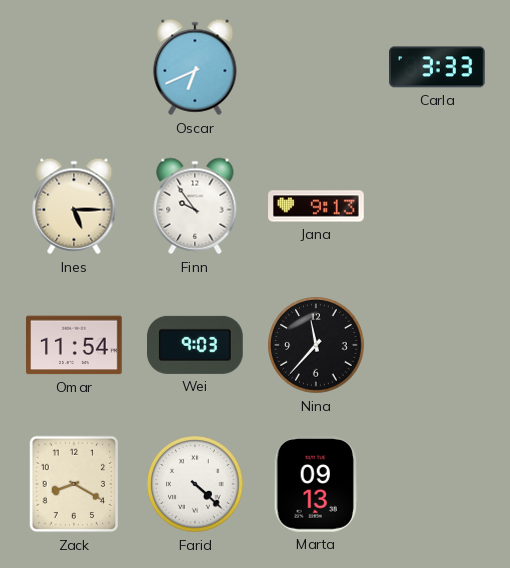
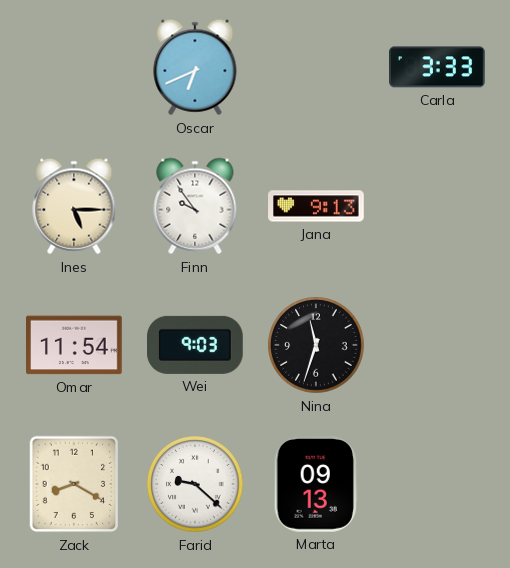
Nina: 11:37 -> 11:33 (316, 345)
Farid: 4:22 -> 9:22 (195, 484)
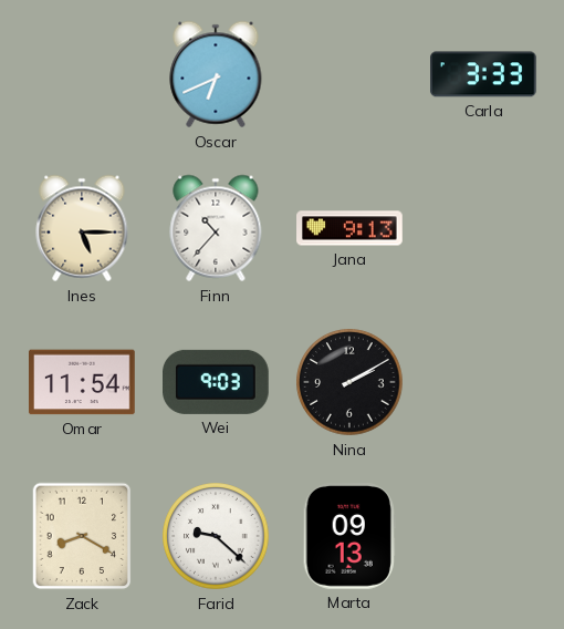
Finn: 9:54 -> 10:37 (216, 228)
Nina: 11:33 -> 2:10 (349, 382)
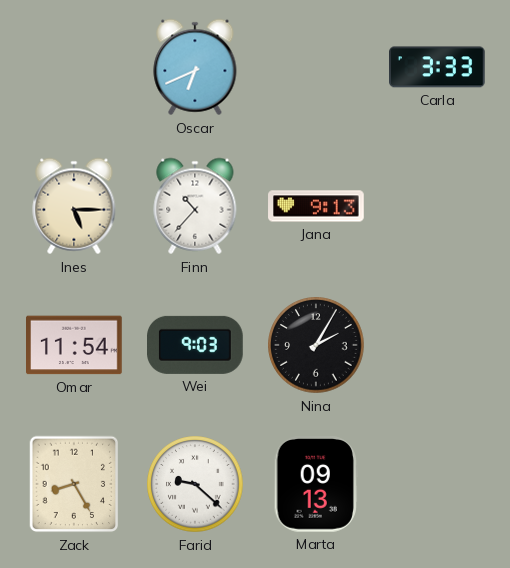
Nina: 2:10 -> 2:05 (316, 345)
Zack: 8:20 -> 8:25 (74, 484)
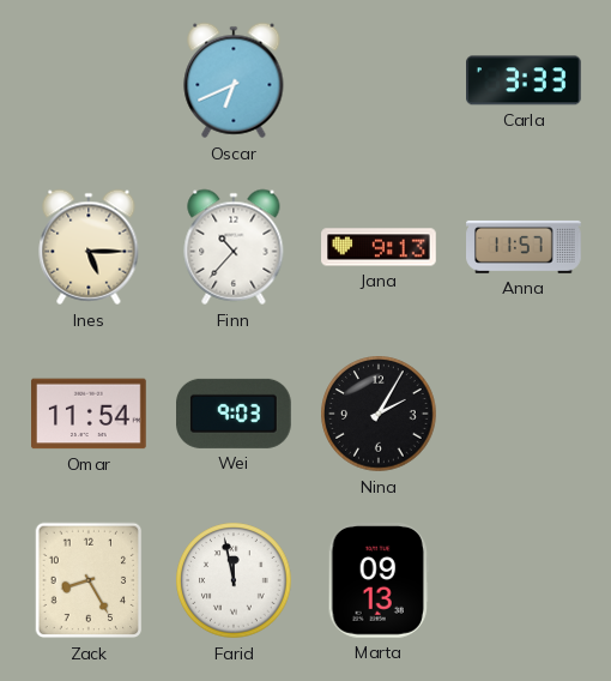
Anna: none -> 11:57 (524, 247)
Farid: 9:22 -> 11:58 (234, 580)
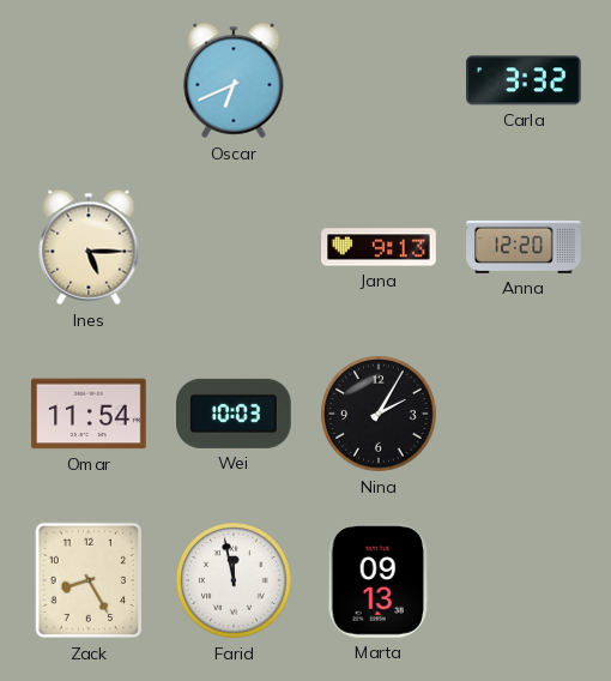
Carla: 3:33 -> 3:32 (525, 80)
Finn: 10:37 -> none (234, 247)
Anna: 11:57 -> 12:20 (524, 247)
Wei: 9:03 -> 10:03 (235, 414)
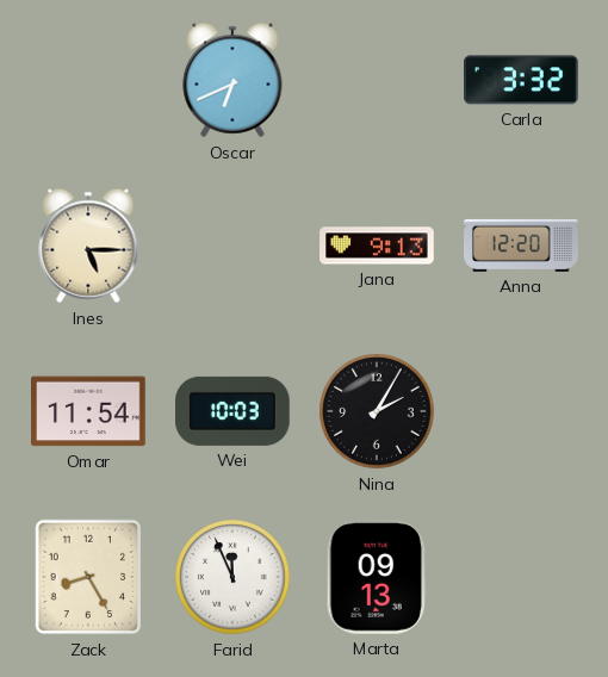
Farid: 11:58 -> 11:56 (232, 577)
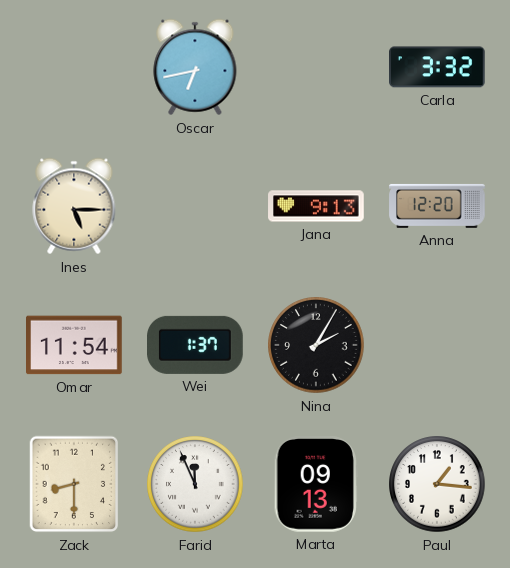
Oscar: 6:41 -> 6:43 (195, 67)
Wei: 10:03 -> 1:37 (196, 345)
Zack: 8:25 -> 8:30 (74, 484)
Paul: none -> 1:16 (437, 484)
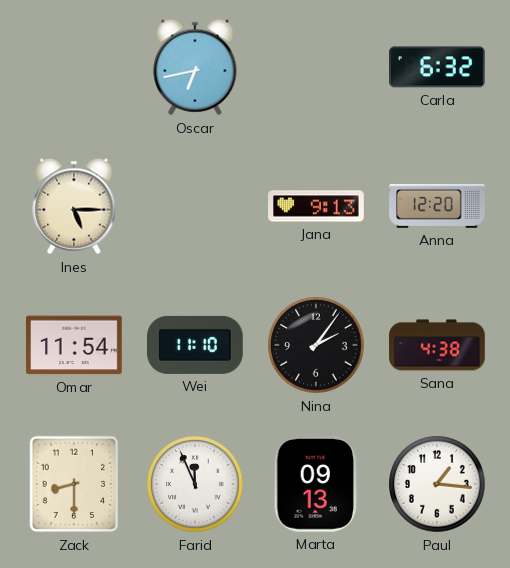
Carla: 3:32 -> 6:32 (438, 67)
Wei: 1:37 -> 11:10 (196, 345)
Nina: 2:05 -> 2:06 (316, 345)
Sana: none -> 4:38 (437, 345)
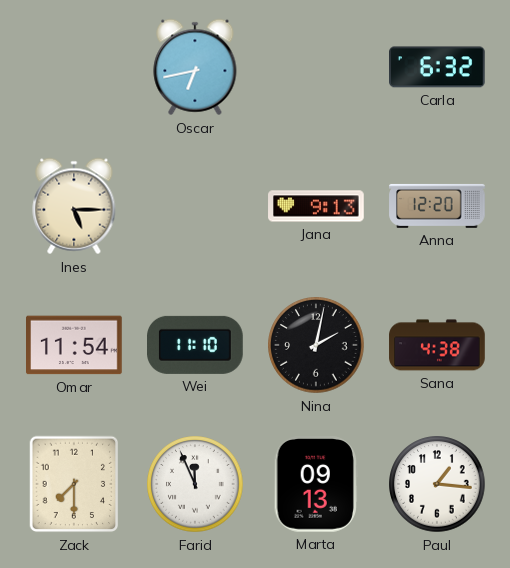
Nina: 2:06 -> 2:02 (316, 345)
Zack: 8:30 -> 7:30 (74, 484)
